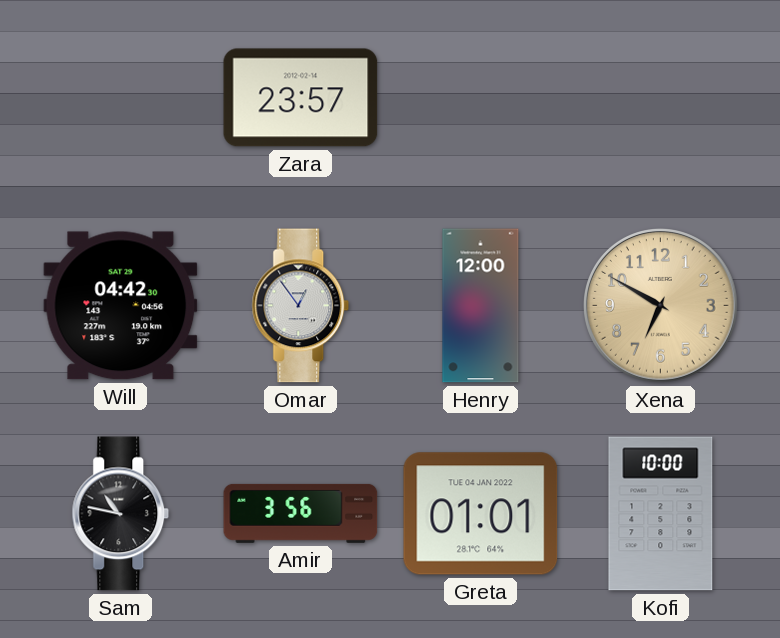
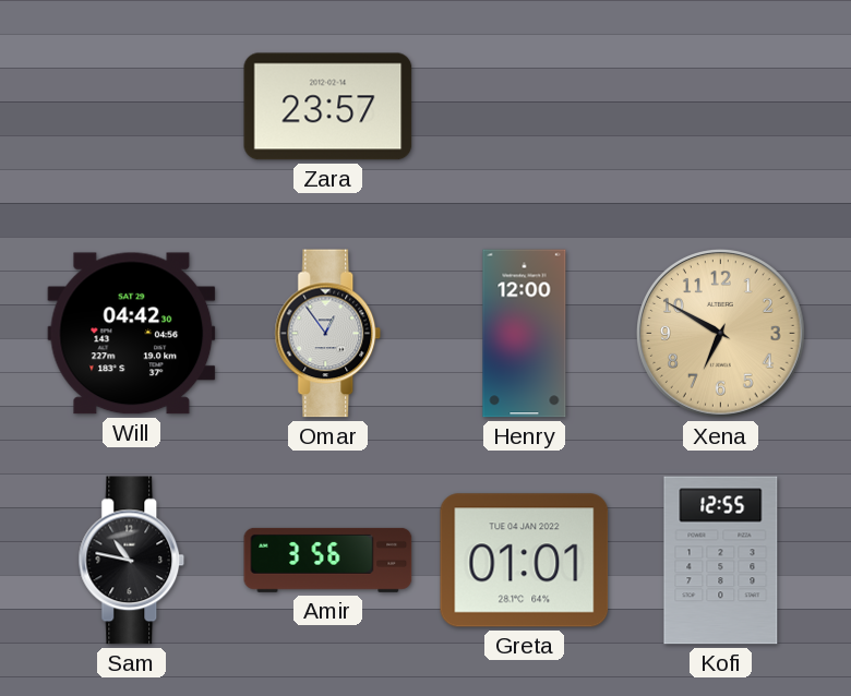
Kofi: 10:00 -> 12:55 (721, 561)
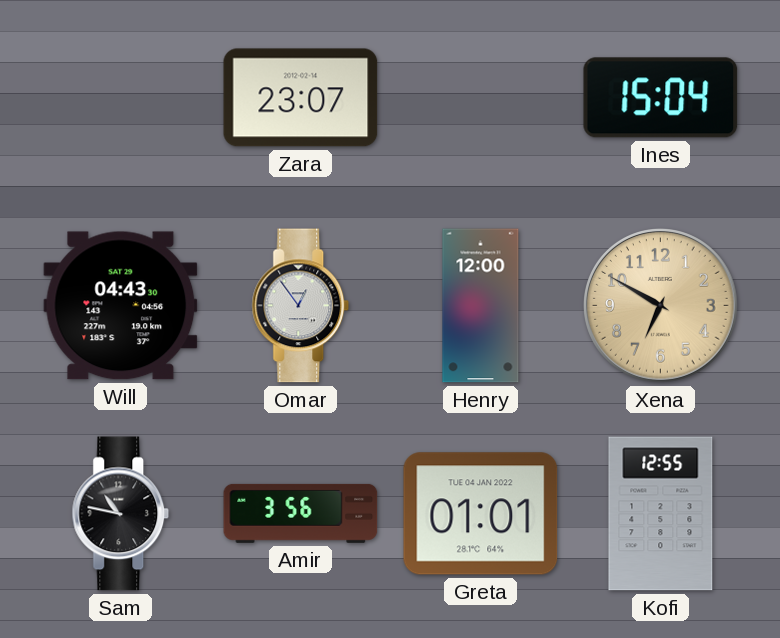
Zara: 23:57 -> 23:07 (301, 98)
Ines: none -> 15:04 (661, 98)
Will: 04:42 -> 04:43 (121, 306)
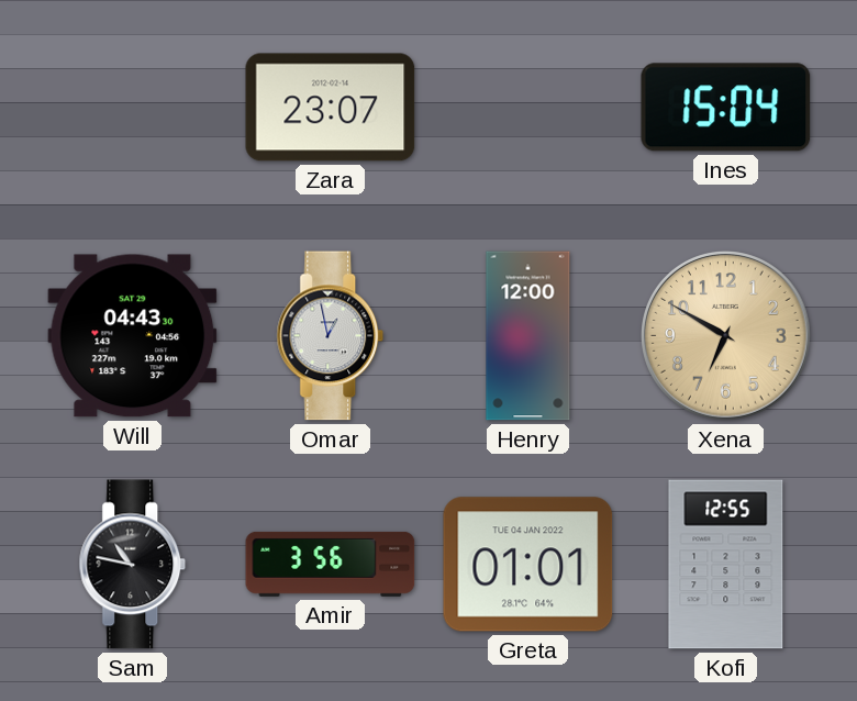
Omar: 12:54 -> 12:58 (331, 336)
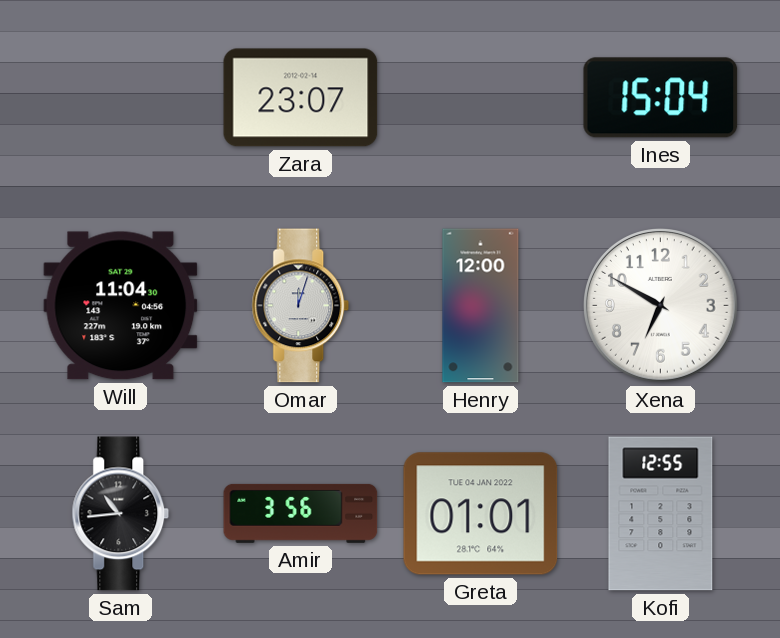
Will: 04:43 -> 11:04 (121, 306)
Omar: 12:58 -> 12:03 (301, 306)
Xena dial: champagne -> white (661, 306)
Sam: 10:47 -> 10:44 (121, 514)
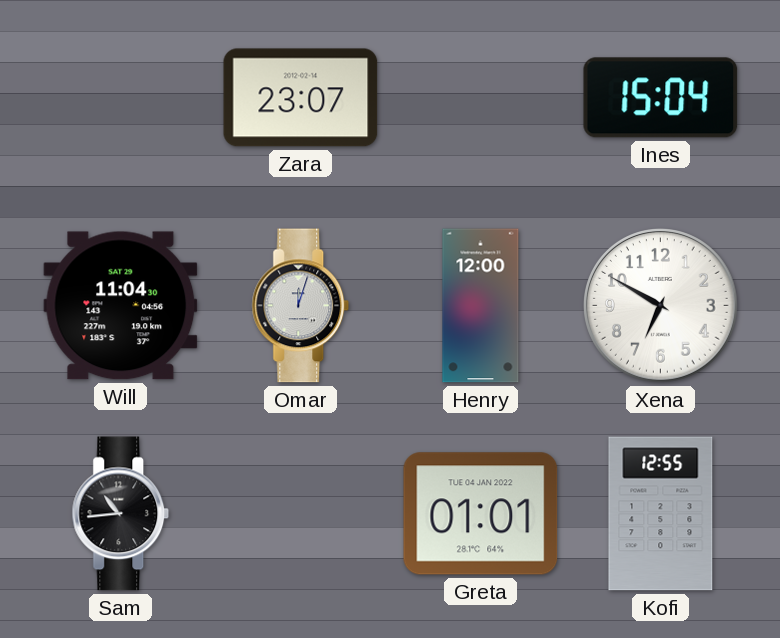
Amir: 3:56 -> none (301, 513)
